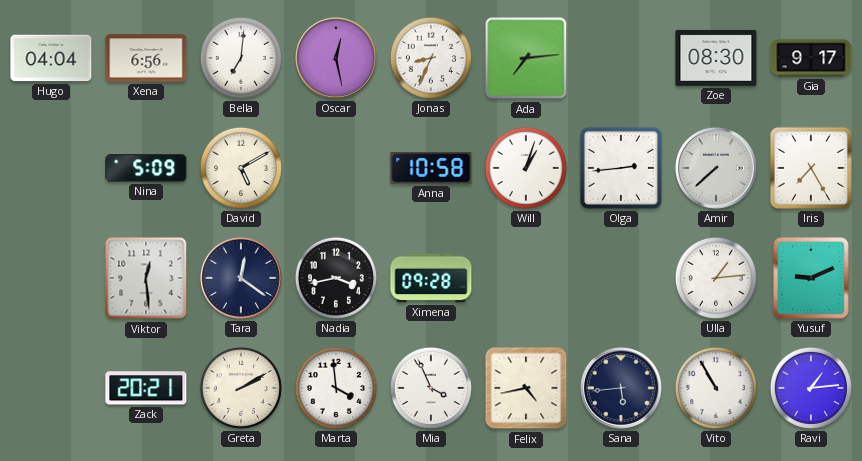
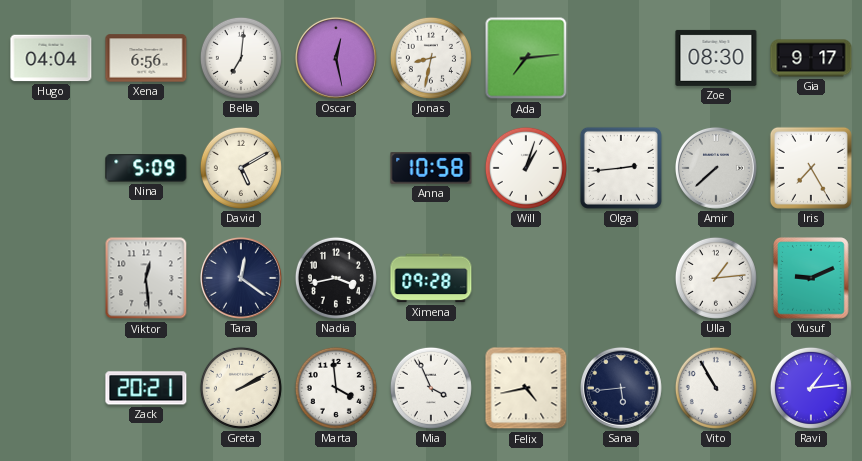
Jonas: 8:34 -> 8:32 (431, 58)
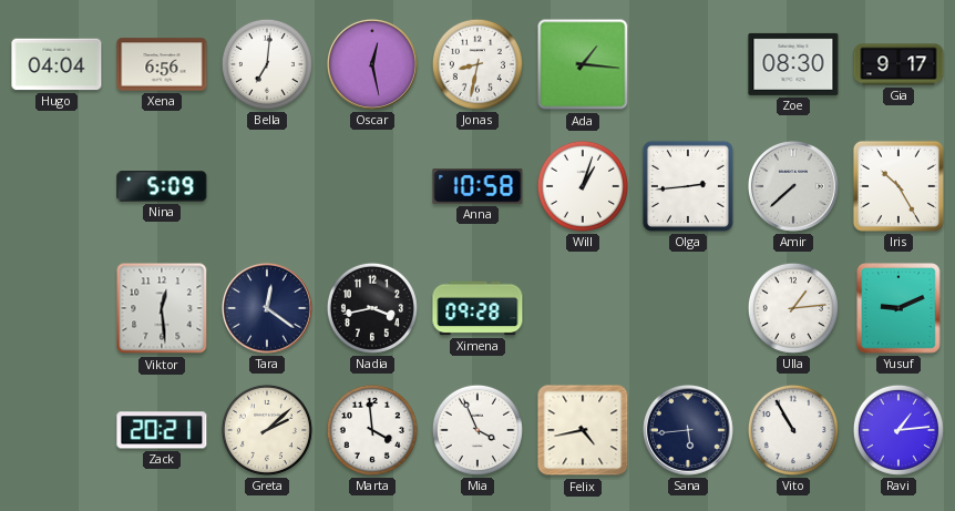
Ada: 7:14 -> 1:16 (583, 64)
David: 5:10 -> none (241, 168)
Iris: 7:25 -> 10:25 (898, 186)
Greta: 2:10 -> 2:08 (267, 430)
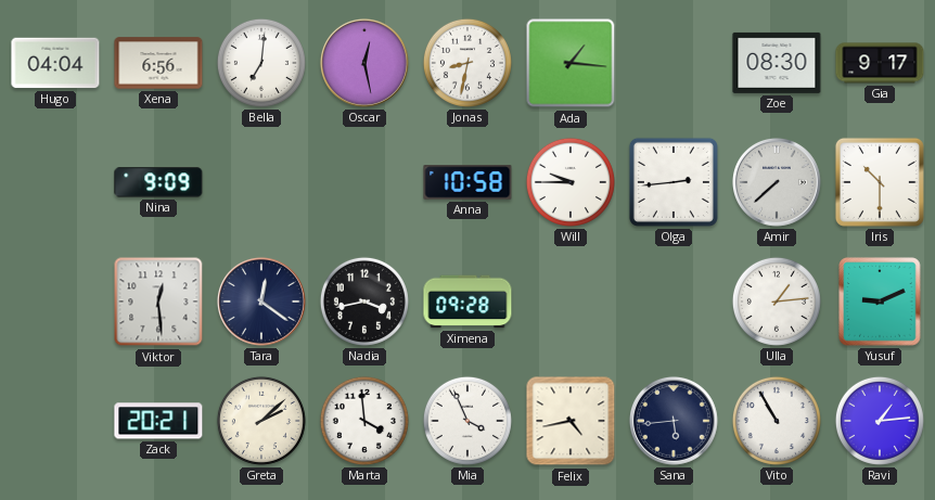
Nina: 5:09 -> 9:09 (158, 182)
Will: 1:03 -> 9:45 (571, 182)
Iris: 10:25 -> 10:30 (880, 182)
